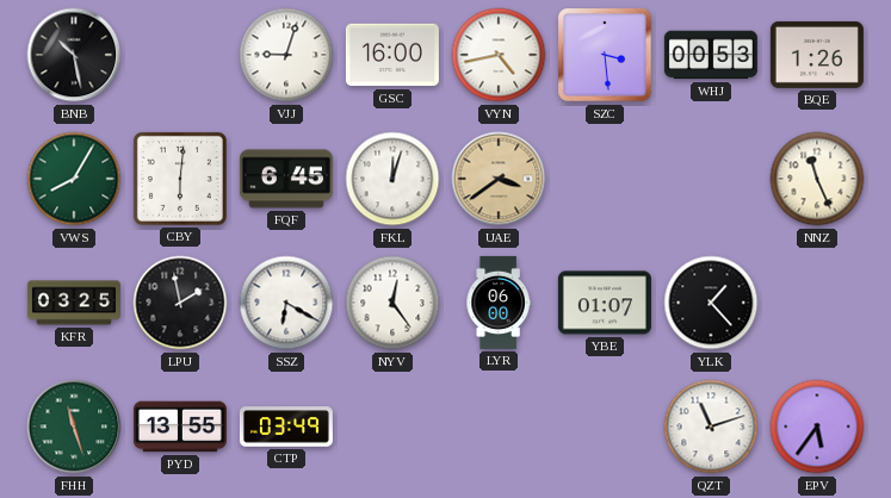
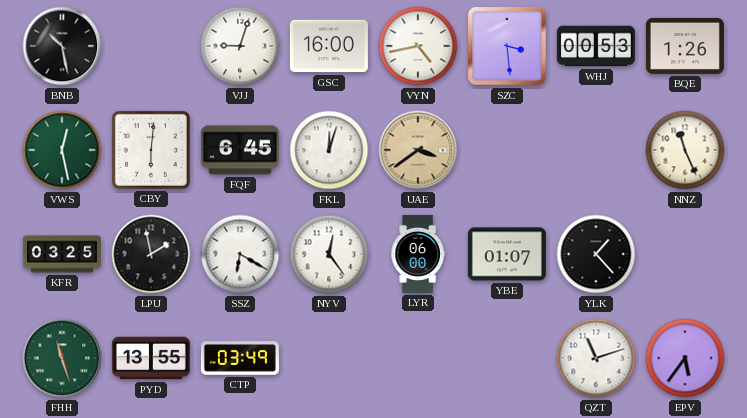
VWS: 8:05 -> 12:28 (62, 150)
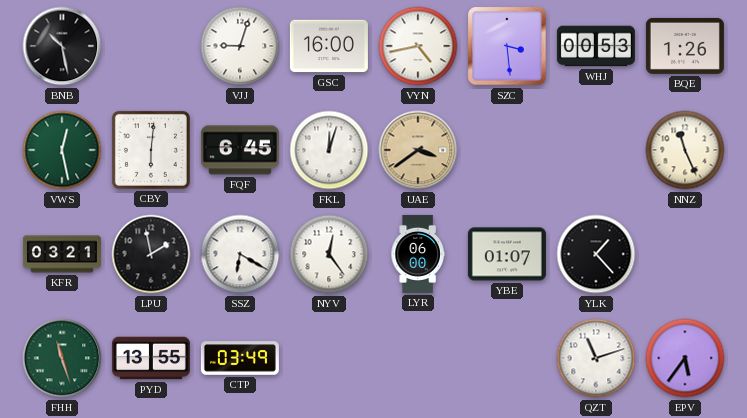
KFR: 03:25 -> 03:21 (62, 254)
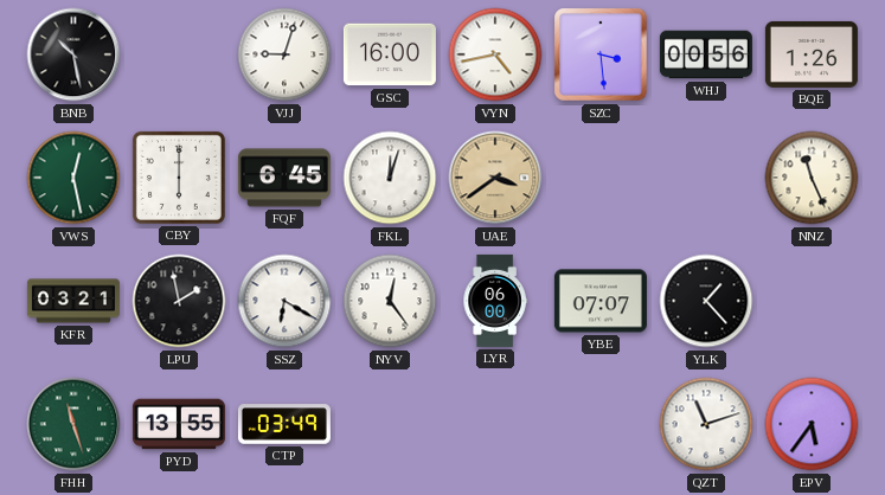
WHJ: 00:53 -> 00:56 (706, 54)
CBY: 6:01 -> 6:00 (179, 178)
YBE: 01:07 -> 07:07 (601, 301)
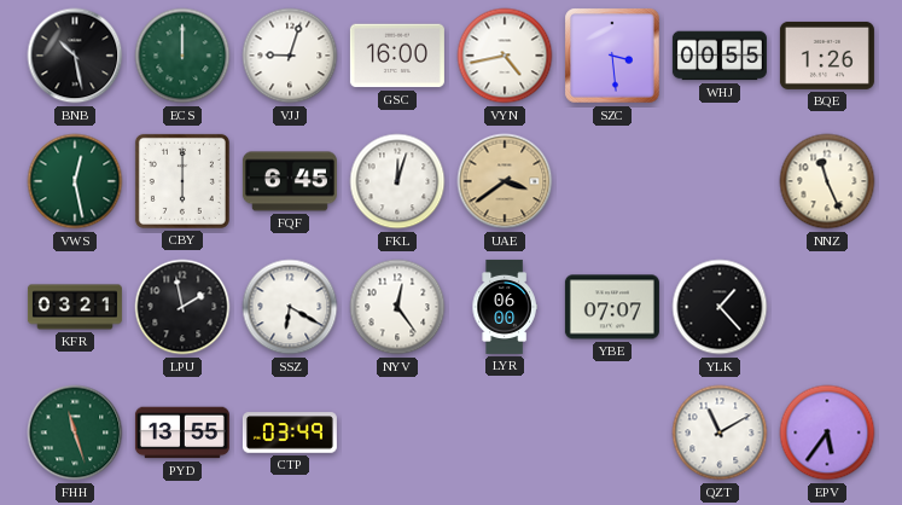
ECS: none -> 12:00 (182, 56)
WHJ: 00:56 -> 00:55 (720, 56)
QZT: 11:12 -> 11:10 (720, 433)
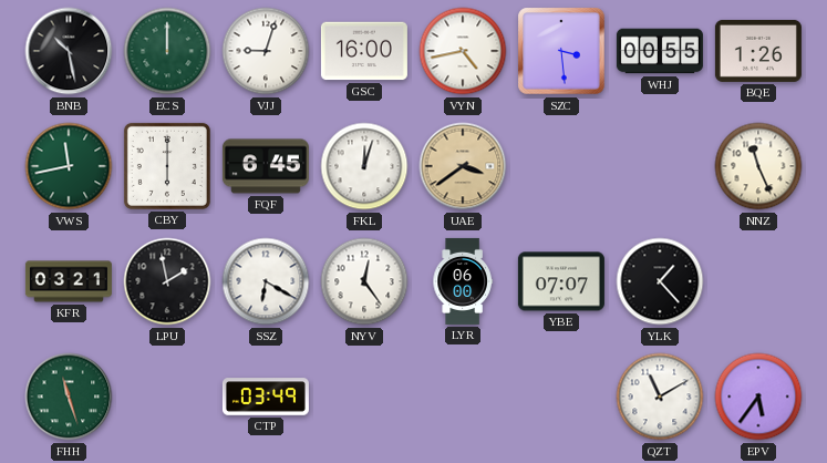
VWS: 12:28 -> 11:43 (69, 166)
PYD: 13:55 -> none (182, 433)
